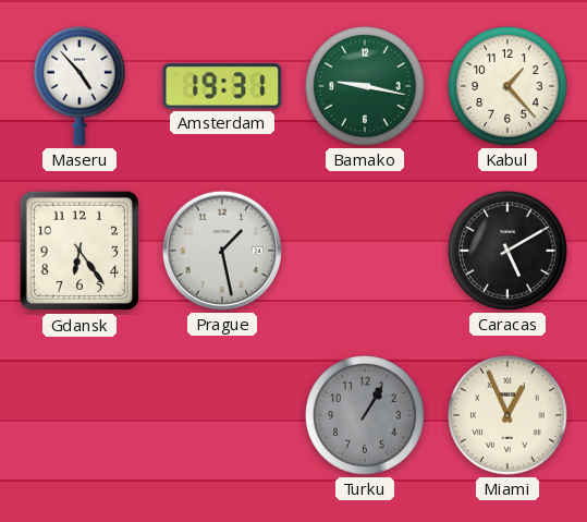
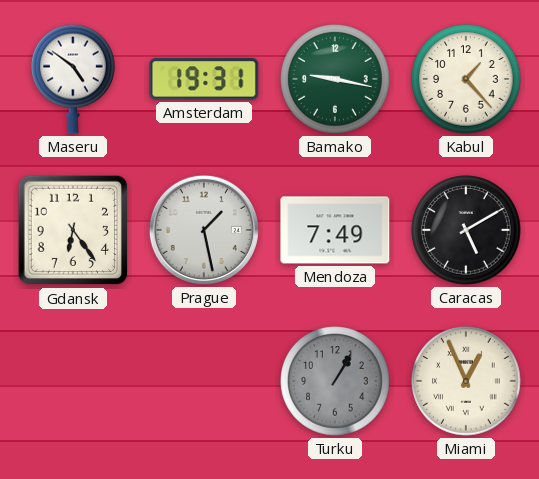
Maseru: 4:53 -> 4:51 (74, 79)
Mendoza: none -> 7:49 (335, 230)
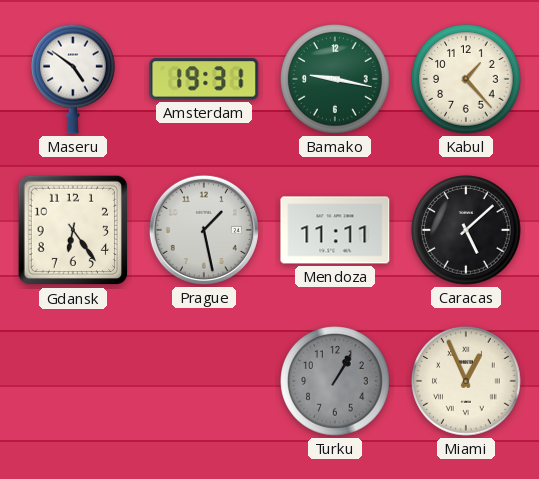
Mendoza: 7:49 -> 11:11 (335, 230)
Caracas: 5:10 -> 5:08 (466, 230)
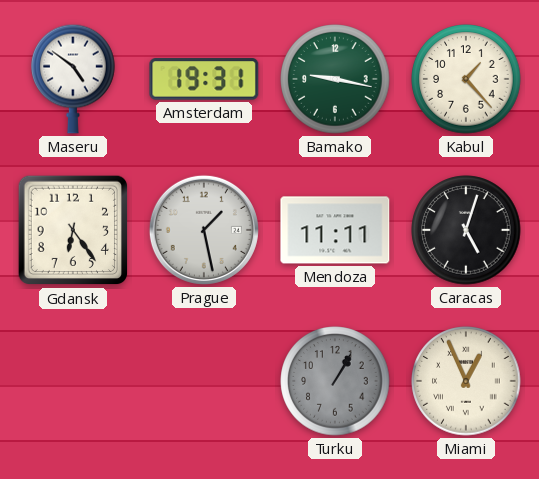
Caracas: 5:08 -> 5:03 (466, 230)
